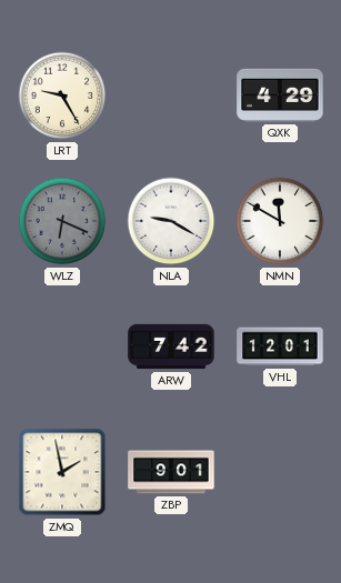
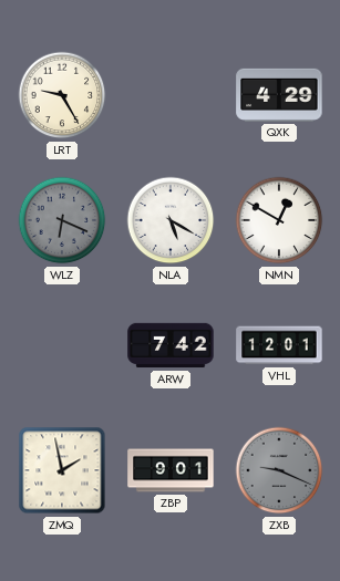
NLA: 9:20 -> 5:20 (171, 220)
NMN: 11:50 -> 12:50 (279, 220)
ZXB: none -> 9:19 (279, 470)
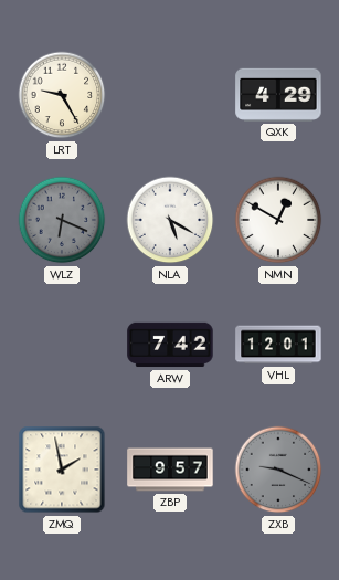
ZBP: 9:01 -> 9:57 (170, 470)
